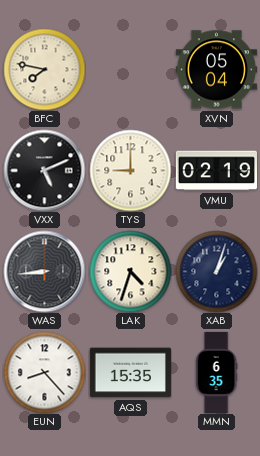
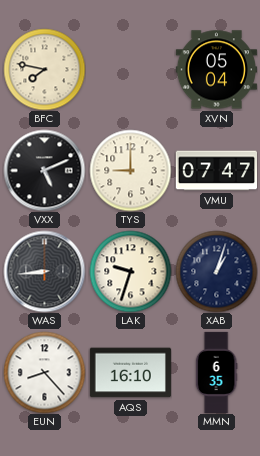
VMU: 02:19 -> 07:47 (216, 171)
LAK: 4:33 -> 9:33 (130, 271)
AQS: 15:35 -> 16:10 (130, 373)
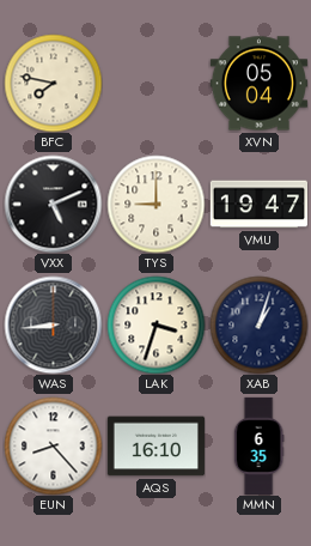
VMU: 07:47 -> 19:47 (258, 205)
LAK: 9:33 -> 3:33 (155, 324)
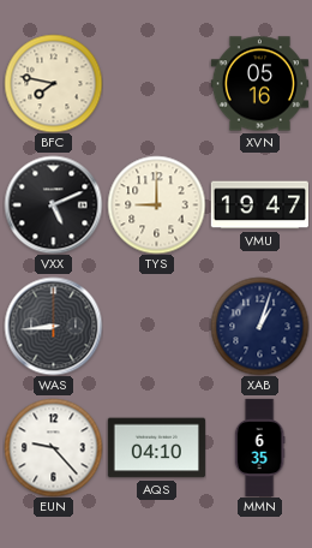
XVN: 05:04 -> 05:16 (259, 84)
LAK: 3:33 -> none (155, 324)
EUN: 8:23 -> 9:23 (53, 447)
AQS: 16:10 -> 04:10 (156, 448)
